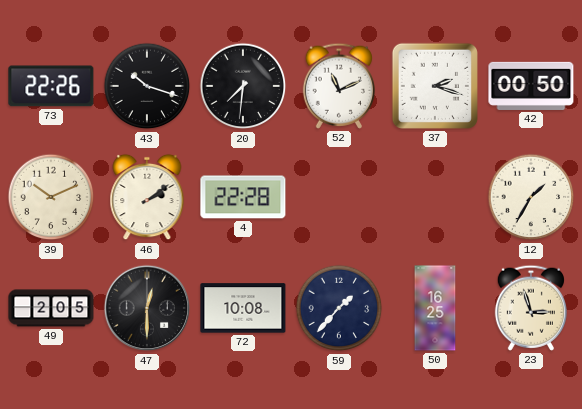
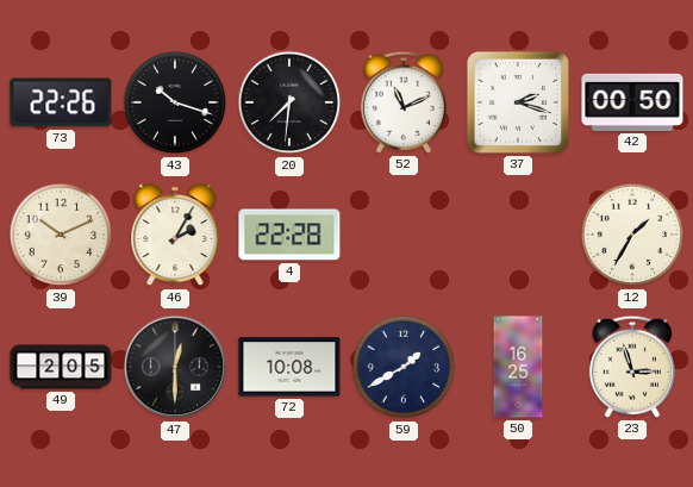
46: 2:09 -> 2:05 (175, 235)
59: 1:37 -> 1:40 (404, 367)
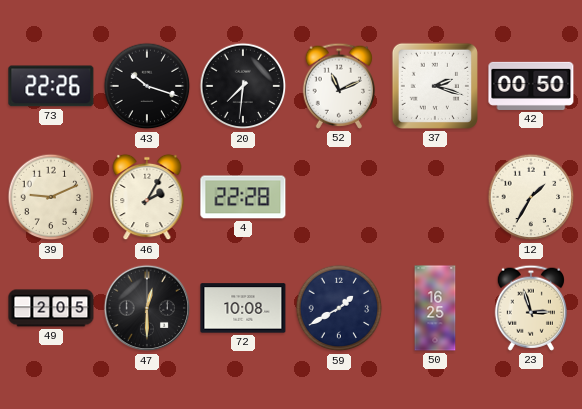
39: 10:11 -> 9:11 (51, 197)
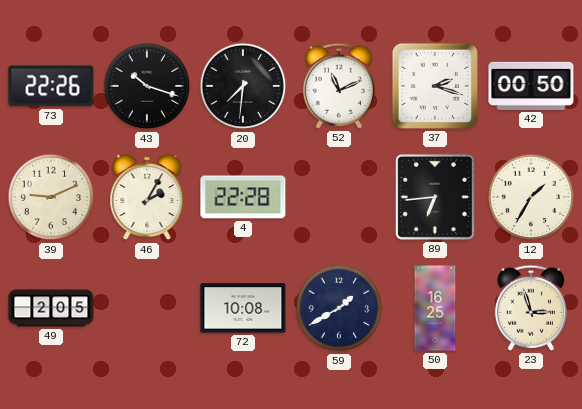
89: none -> 6:44 (436, 198)
47: 12:30 -> none (147, 308)
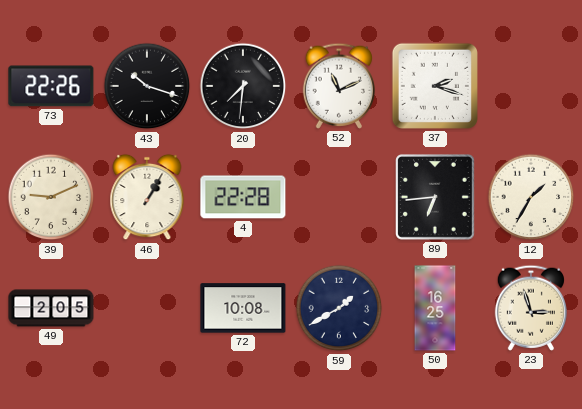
42: 00:50 -> none (531, 86)
46: 2:05 -> 1:05 (147, 197)
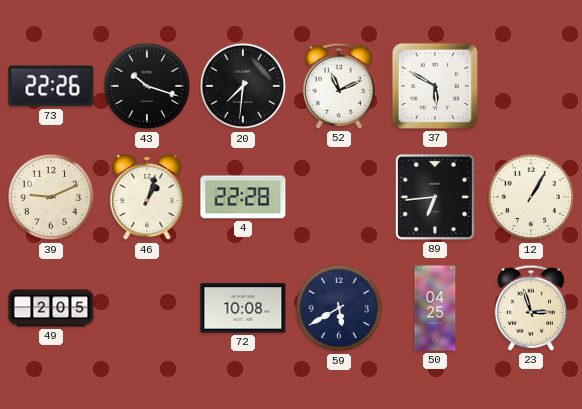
37: 2:18 -> 5:50 (435, 86)
46: 1:05 -> 1:03 (147, 197)
12: 1:35 -> 1:05 (531, 197)
59: 1:40 -> 5:40 (339, 308)
50: 16:25 -> 04:25 (435, 308)
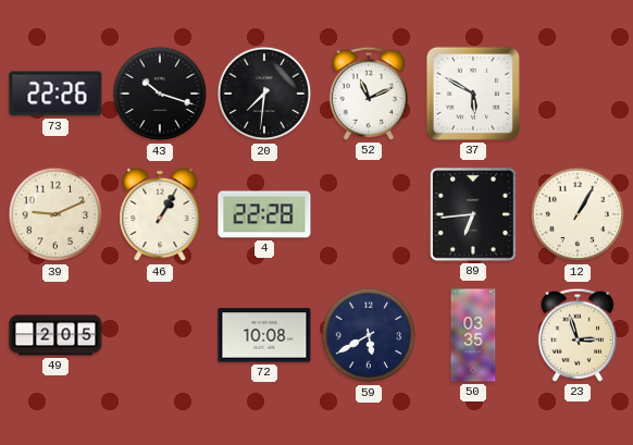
46: 1:03 -> 1:05 (160, 214)
50: 04:25 -> 03:35 (473, 335)
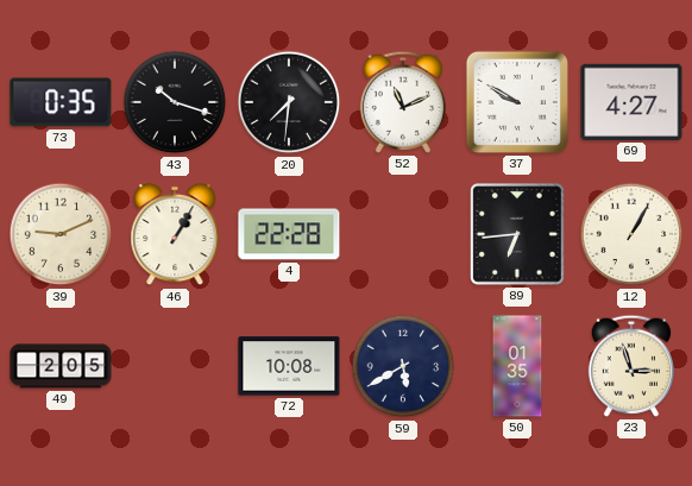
73: 22:26 -> 0:35 (61, 102)
37: 5:50 -> 9:50 (517, 102)
69: none -> 4:27 (631, 102)
50: 03:35 -> 01:35 (517, 366)
